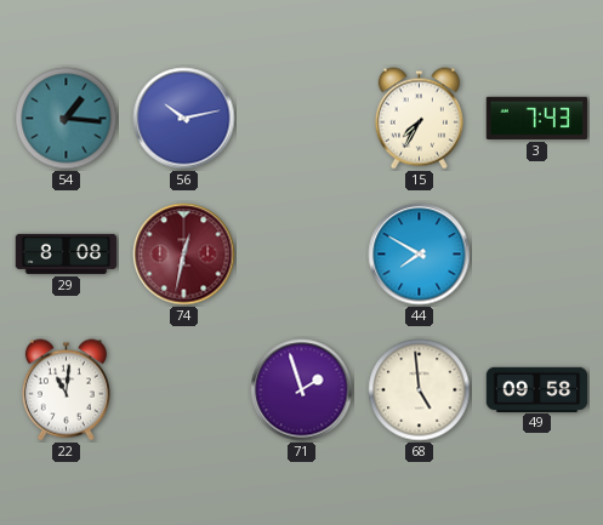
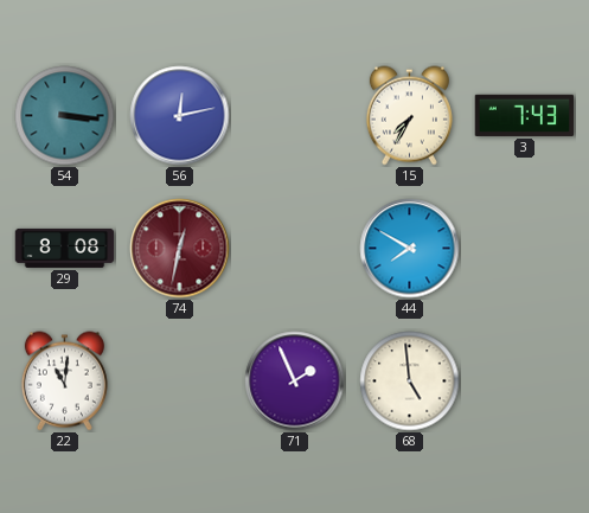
54: 1:16 -> 3:16 (65, 116)
56: 10:13 -> 12:13 (180, 116)
71: 1:57 -> 1:56 (295, 381)
49: 09:58 -> none (537, 389)
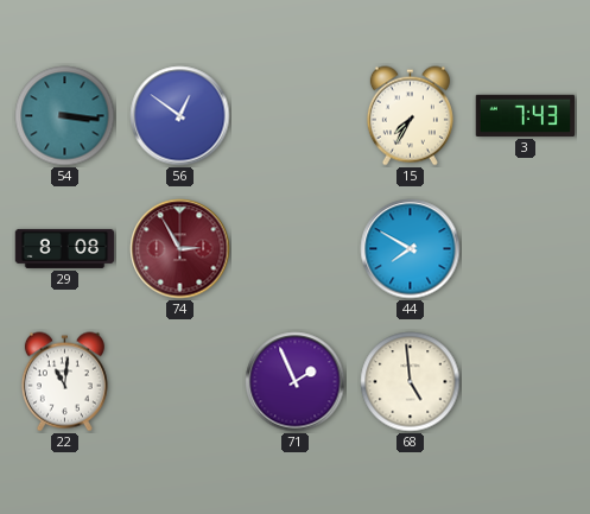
56: 12:13 -> 12:51 (180, 116)
74: 12:32 -> 2:55 (180, 249)
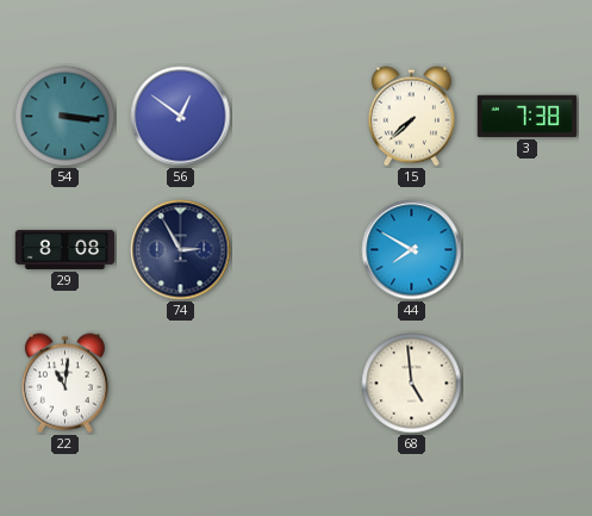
15: 7:35 -> 7:38 (411, 117)
3: 7:43 -> 7:38 (528, 116)
74 dial: burgundy -> navy (181, 250)
71: 1:56 -> none (296, 382)
